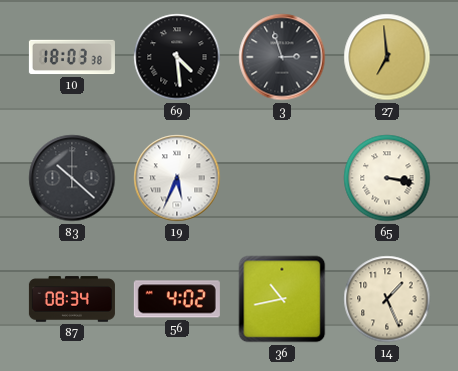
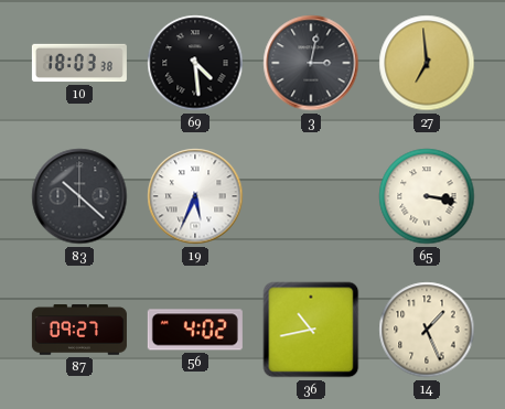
3: 2:57 -> 3:02 (311, 63)
87: 08:34 -> 09:27 (79, 330)
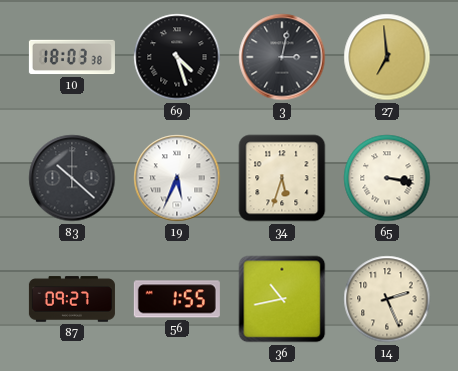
69: 4:29 -> 4:27 (177, 57)
34: none -> 5:33 (282, 178)
56: 4:02 -> 1:55 (177, 299)
14: 1:26 -> 2:26 (387, 299)
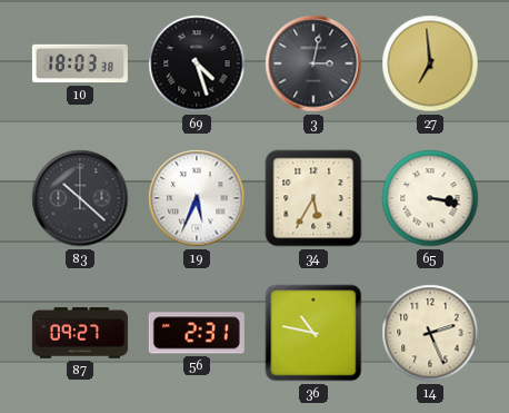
34: 5:33 -> 5:35 (313, 198)
56: 1:55 -> 2:31 (197, 333)
36: 10:43 -> 10:47 (313, 333)
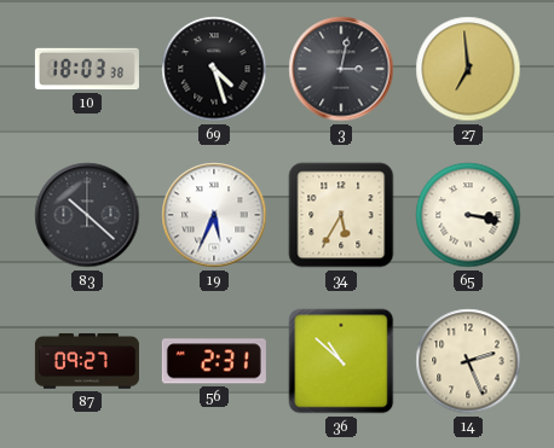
36: 10:47 -> 10:52 (341, 361)
